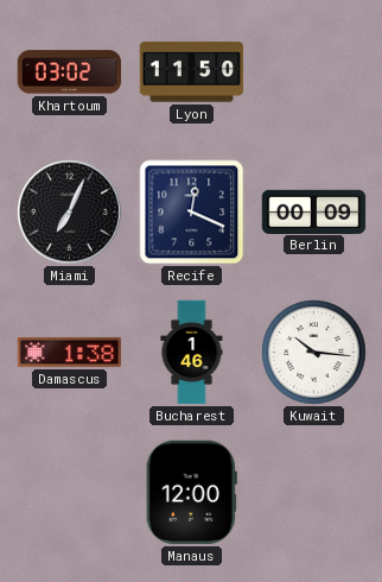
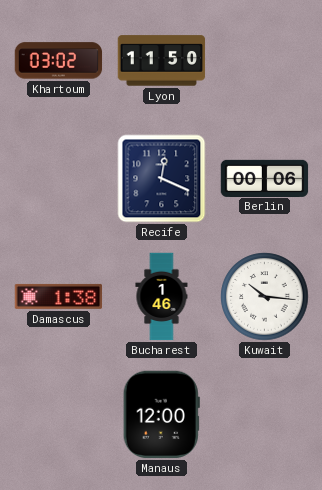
Miami: 7:04 -> none (70, 213)
Berlin: 00:09 -> 00:06 (265, 178)
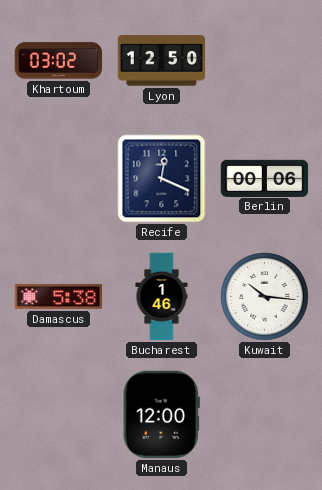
Lyon: 11:50 -> 12:50 (162, 61)
Damascus: 1:38 -> 5:38 (59, 296)
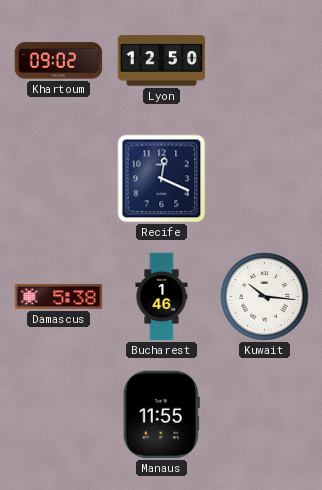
Khartoum: 03:02 -> 09:02 (59, 61)
Berlin: 00:06 -> none (265, 178)
Manaus: 12:00 -> 11:55 (161, 415)
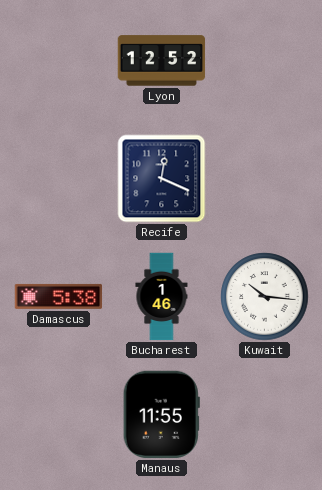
Khartoum: 09:02 -> none (59, 61)
Lyon: 12:50 -> 12:52 (162, 61)
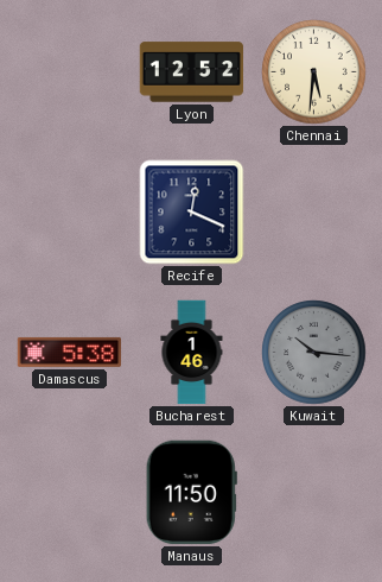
Chennai: none -> 5:31 (314, 72)
Kuwait dial: white -> grey (314, 353)
Manaus: 11:55 -> 11:50 (191, 493)
